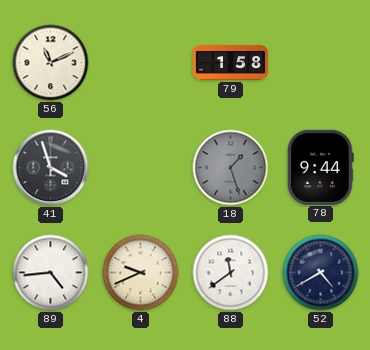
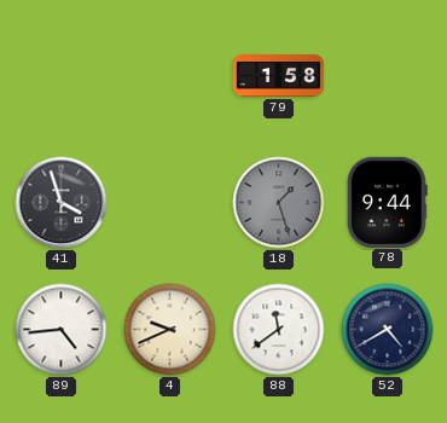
56: 11:11 -> none (51, 63)
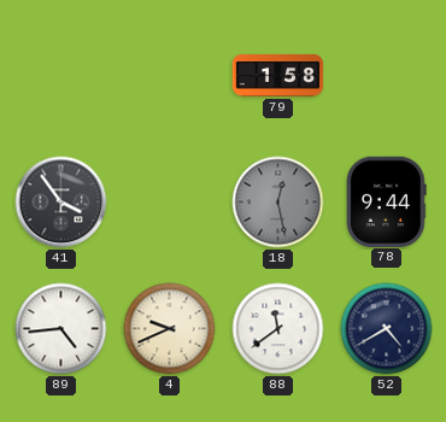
41: 3:57 -> 3:54 (61, 203)
18: 1:27 -> 12:28 (278, 203)
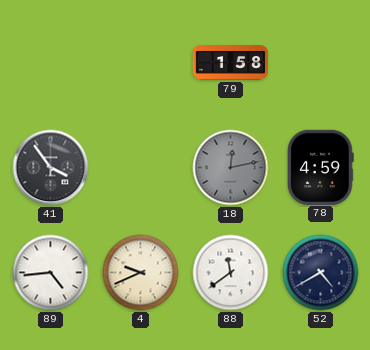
18: 12:28 -> 12:13 (231, 168)
78: 9:44 -> 4:59 (321, 167)
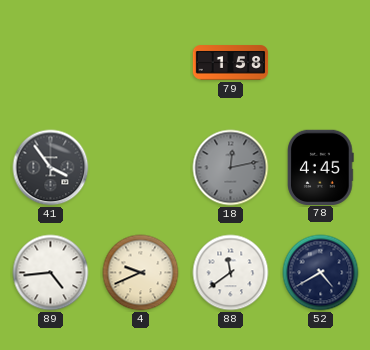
78: 4:59 -> 4:45 (321, 167)
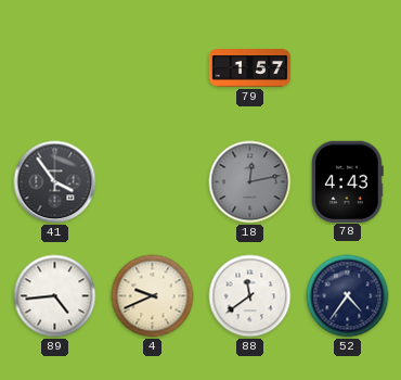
79: 1:58 -> 1:57 (250, 68)
78: 4:45 -> 4:43 (348, 181)
52: 4:40 -> 4:36 (348, 296)
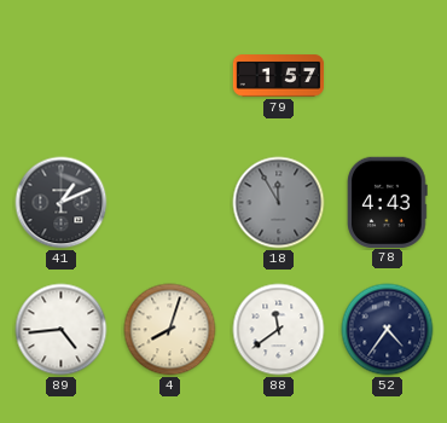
41: 3:54 -> 1:11 (62, 203)
18: 12:13 -> 11:55 (279, 203)
4: 9:41 -> 8:03 (170, 330)
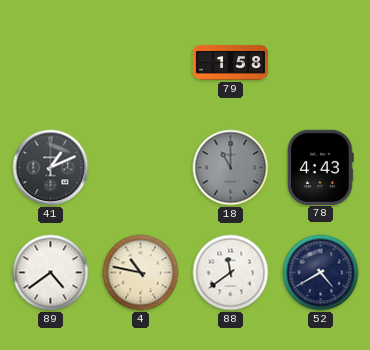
79: 1:57 -> 1:58 (231, 63)
18: 11:55 -> 11:00 (231, 168)
89: 4:44 -> 4:39 (51, 273)
4: 8:03 -> 10:47 (141, 273)
52: 4:36 -> 4:40 (321, 273)
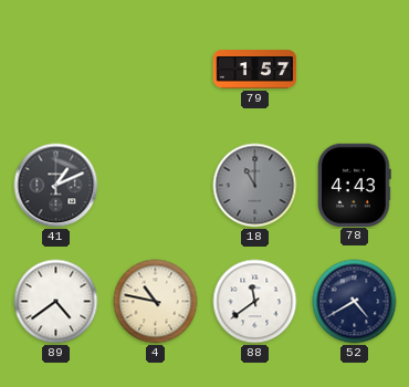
79: 1:58 -> 1:57 (255, 70)
